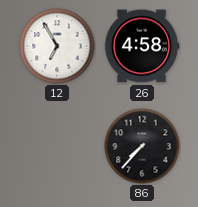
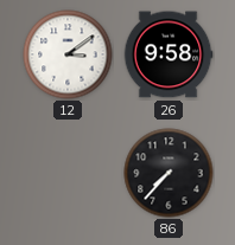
12: 6:55 -> 3:09 (68, 54)
26: 4:58 -> 9:58 (169, 54)
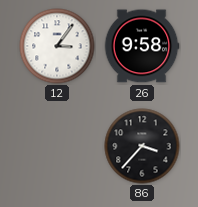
12: 3:09 -> 3:06 (57, 46)
86: 7:37 -> 3:37 (142, 146)
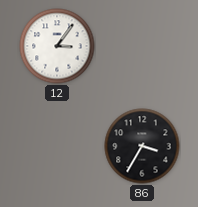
26: 9:58 -> none (142, 46)
86: 3:37 -> 3:35 (142, 146)
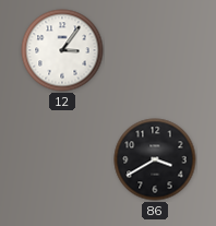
86: 3:35 -> 3:40 (155, 159)
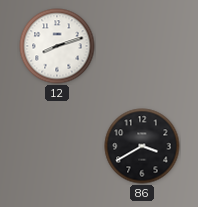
12: 3:06 -> 8:12 (57, 46)
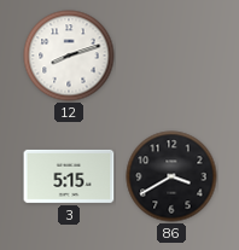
3: none -> 5:15 (69, 176)
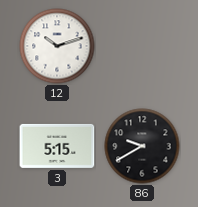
12: 8:12 -> 10:12 (57, 46)
86: 3:40 -> 9:40 (142, 146)
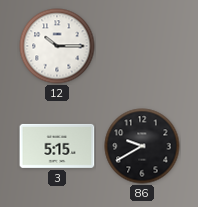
12: 10:12 -> 10:15 (57, 46)
